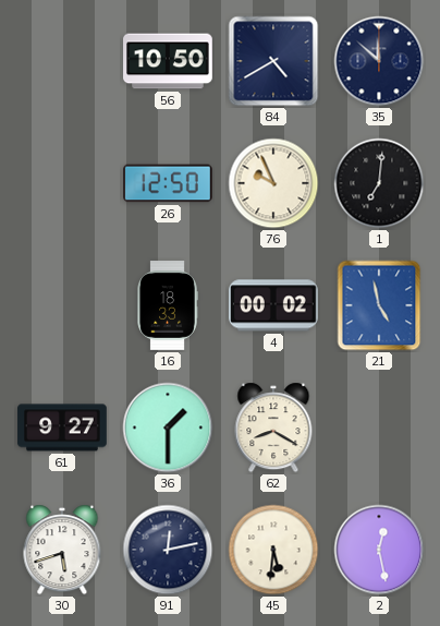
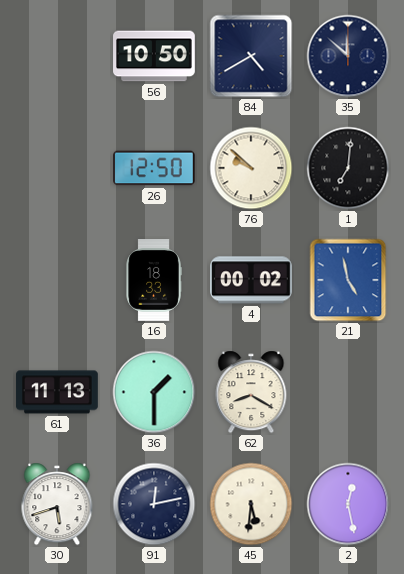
76: 9:56 -> 9:52 (251, 168)
61: 9:27 -> 11:13 (57, 392)
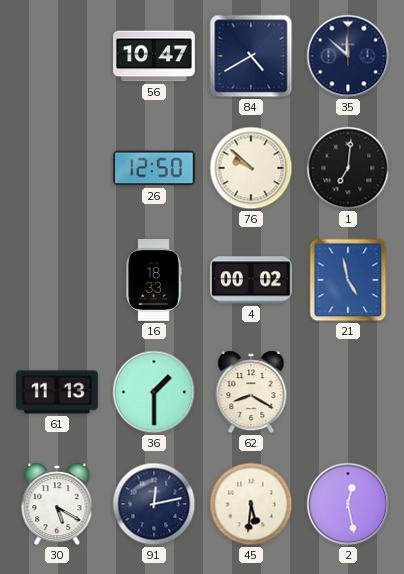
56: 10:50 -> 10:47 (154, 56)
30: 5:42 -> 5:20 (57, 504)
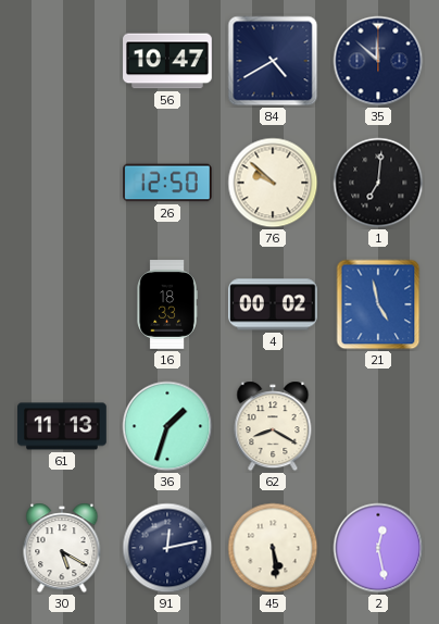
36: 1:30 -> 1:33 (167, 426)
45: 5:31 -> 5:29 (273, 548)
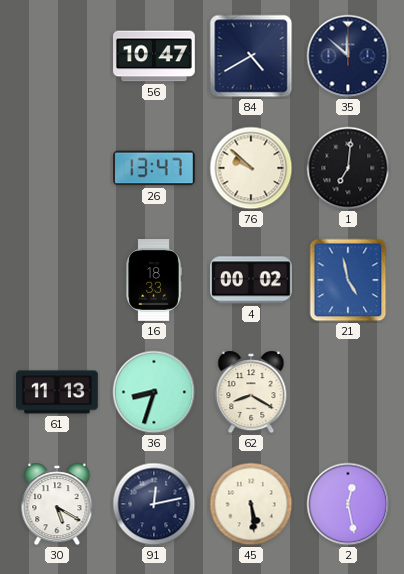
26: 12:50 -> 13:47 (155, 168)
36: 1:33 -> 8:33 (154, 392)
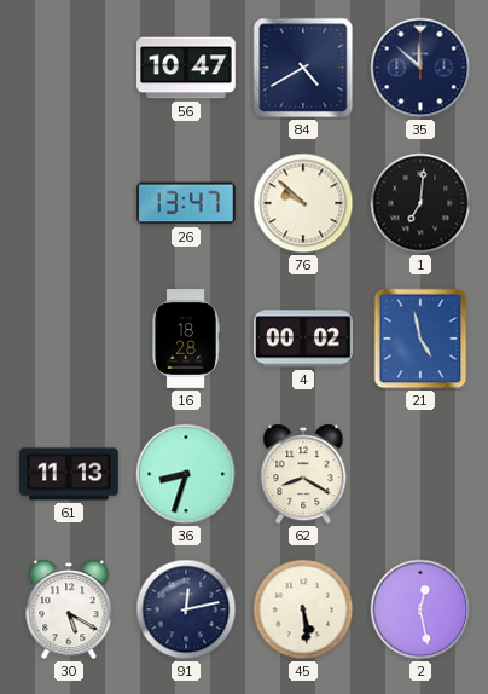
16: 18:33 -> 18:28 (186, 339)
